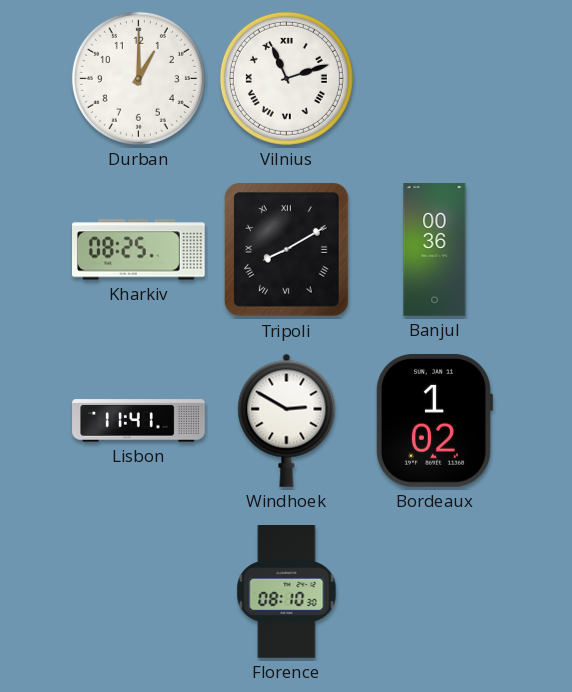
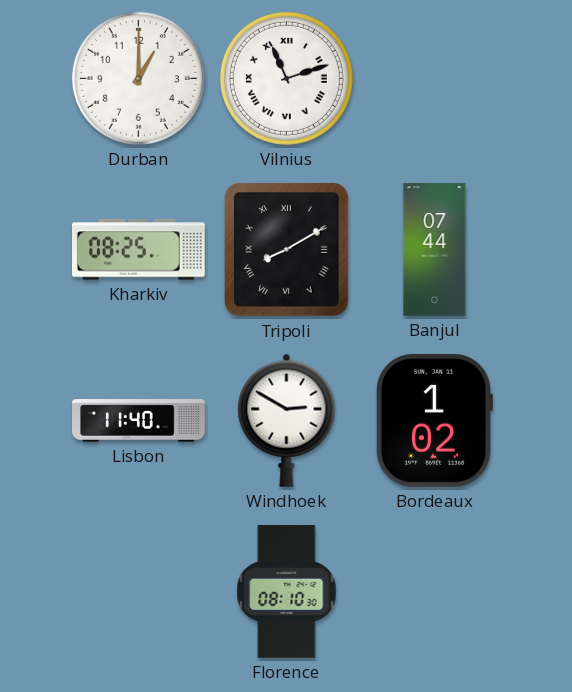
Banjul: 00:36 -> 07:44 (435, 250)
Lisbon: 11:41 -> 11:40 (139, 421)
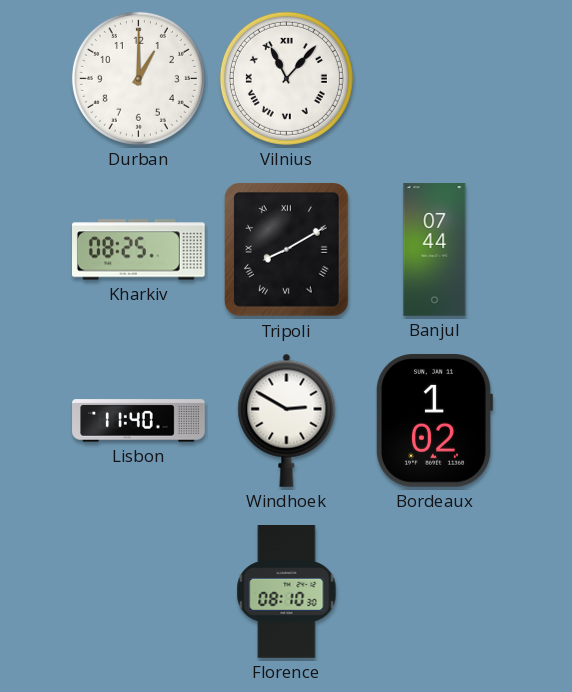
Vilnius: 11:12 -> 11:07 (286, 78)
